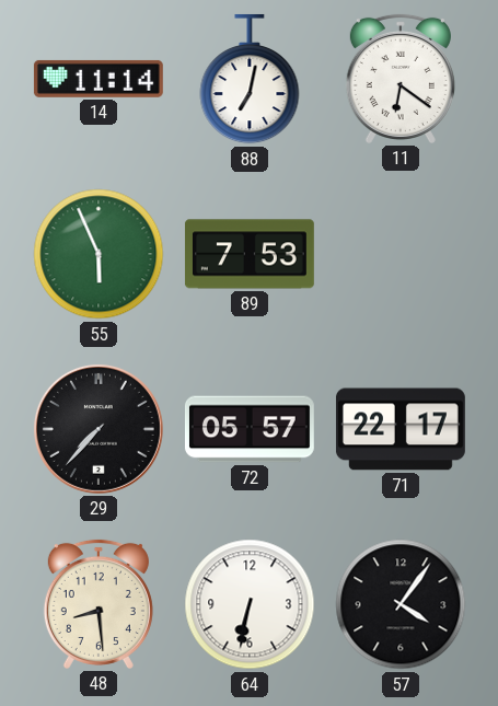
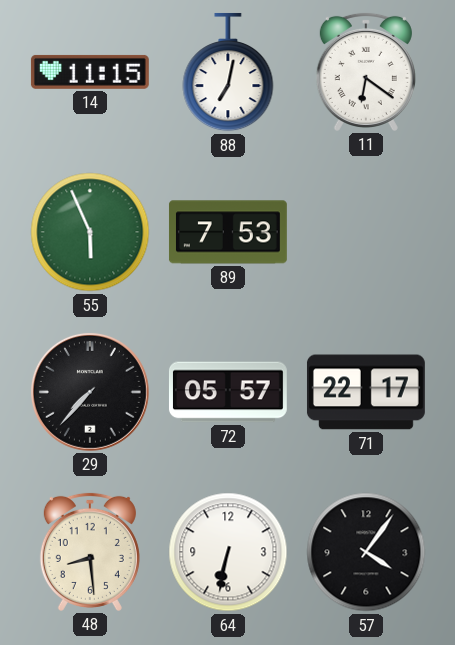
14: 11:14 -> 11:15 (90, 72)
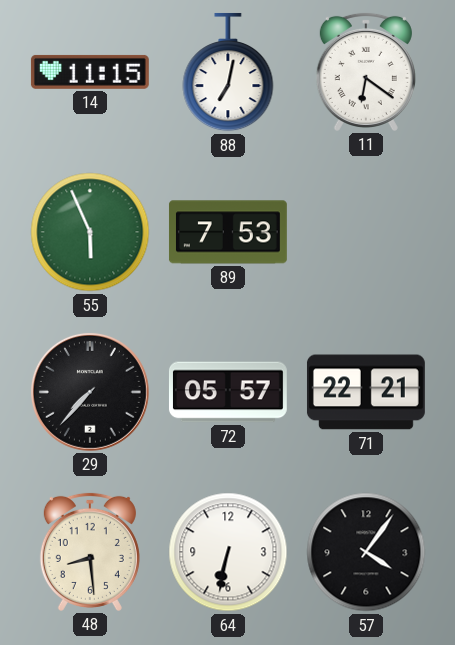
71: 22:17 -> 22:21 (366, 392)
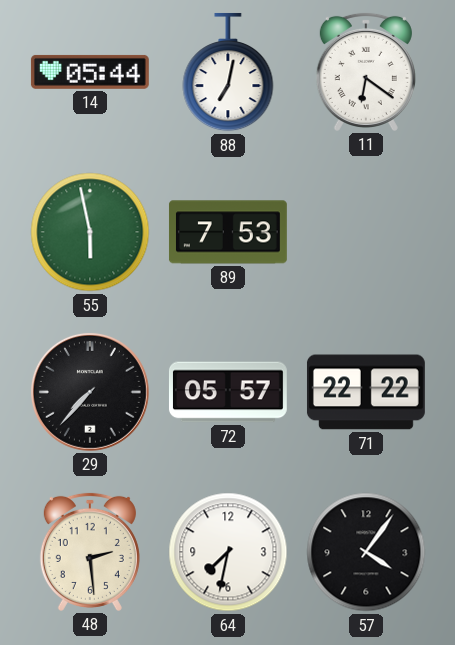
14: 11:15 -> 05:44 (90, 72)
55: 5:56 -> 5:58 (90, 232)
71: 22:21 -> 22:22 (366, 392)
48: 8:29 -> 2:29 (90, 552)
64: 6:32 -> 7:32 (228, 552)
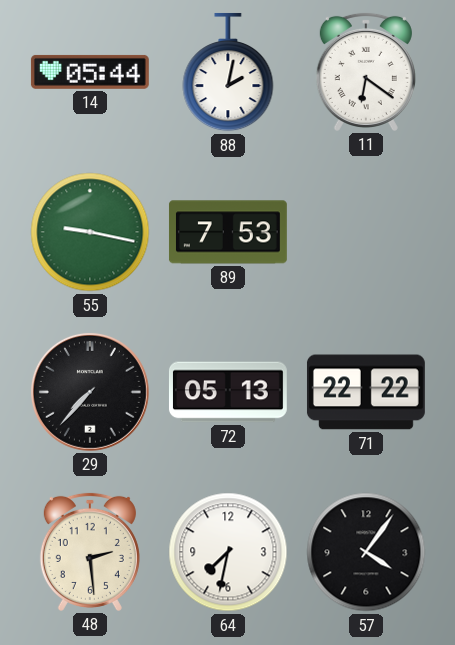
88: 7:02 -> 2:02 (228, 72)
55: 5:58 -> 9:17 (90, 232)
72: 05:57 -> 05:13 (228, 392)
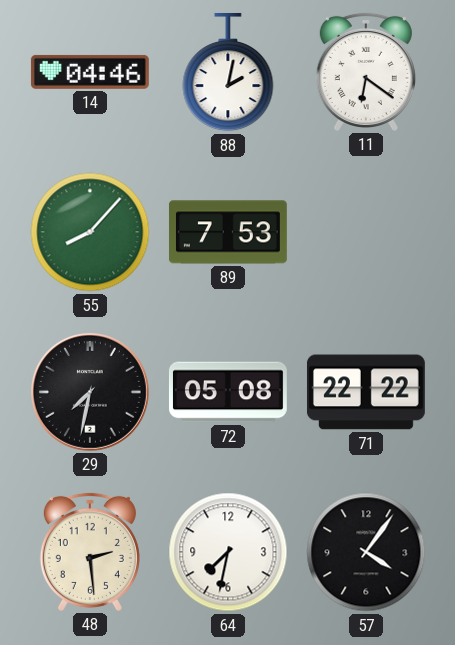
14: 05:44 -> 04:46 (90, 72)
55: 9:17 -> 8:07 (90, 232)
29: 7:37 -> 7:32 (90, 392)
72: 05:13 -> 05:08 (228, 392)
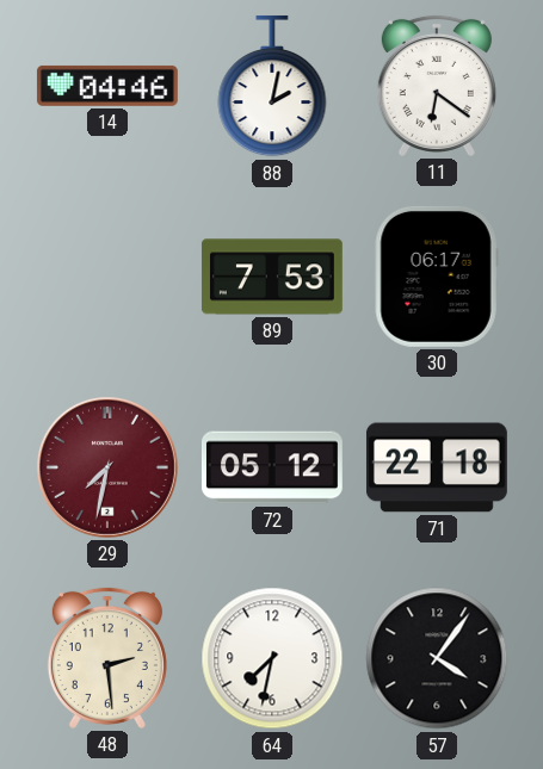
55: 8:07 -> none (90, 232)
30: none -> 06:17 (437, 277)
29 dial: black -> burgundy (107, 467)
72: 05:08 -> 05:12 (272, 467)
71: 22:22 -> 22:18 (437, 467)
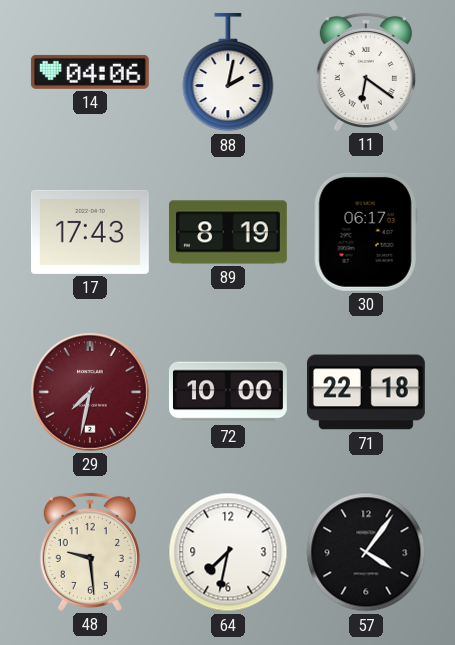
14: 04:46 -> 04:06 (90, 72)
17: none -> 17:43 (90, 232)
89: 7:53 -> 8:19 (228, 232)
72: 05:12 -> 10:00 (228, 392)
48: 2:29 -> 9:29 (90, 552)
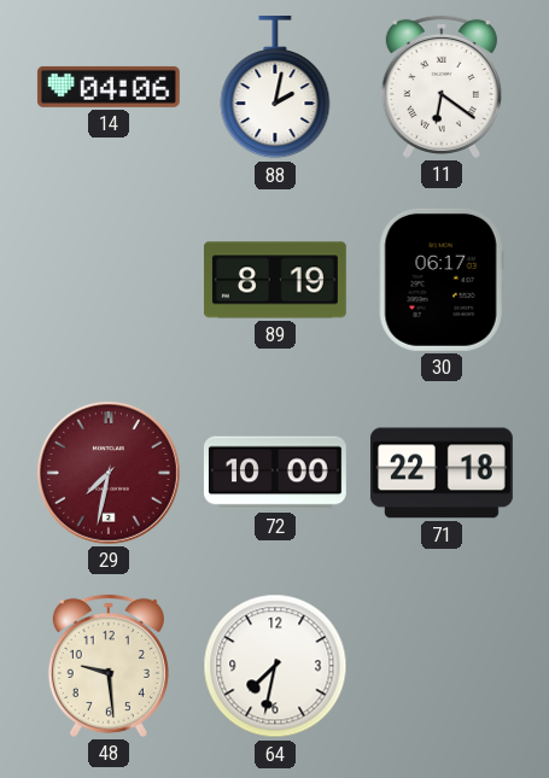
17: 17:43 -> none (90, 232)
57: 4:06 -> none (366, 552)
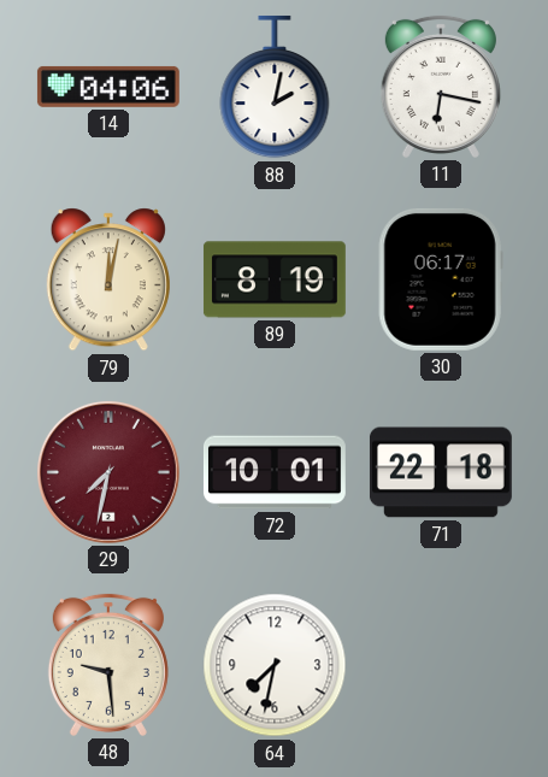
11: 6:21 -> 6:17 (441, 87)
79: none -> 12:02 (108, 279)
72: 10:00 -> 10:01 (275, 472)
